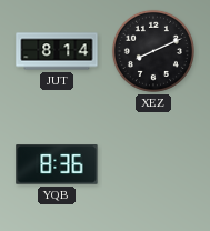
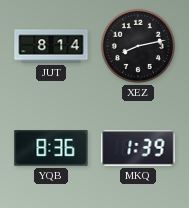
XEZ: 8:11 -> 8:13 (138, 46)
MKQ: none -> 1:39 (138, 148)
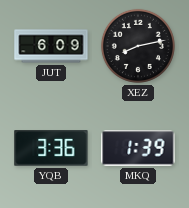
JUT: 8:14 -> 6:09 (51, 46)
YQB: 8:36 -> 3:36 (51, 148)
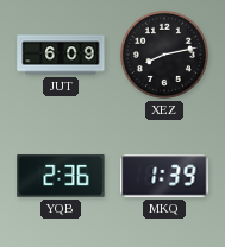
YQB: 3:36 -> 2:36 (61, 176)
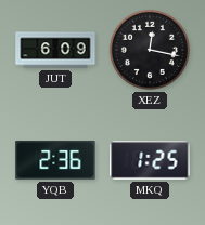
XEZ: 8:13 -> 12:17 (150, 50)
MKQ: 1:39 -> 1:25 (150, 160)
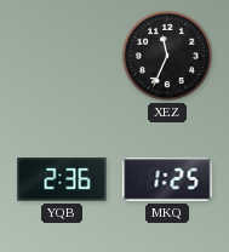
JUT: 6:09 -> none (55, 50)
XEZ: 12:17 -> 11:34 (167, 56)
